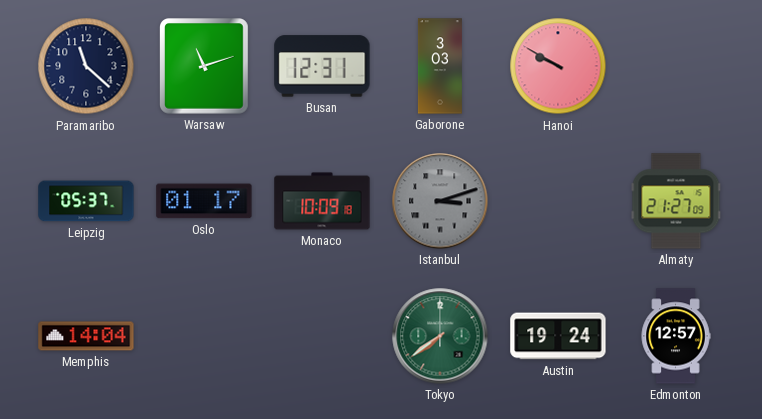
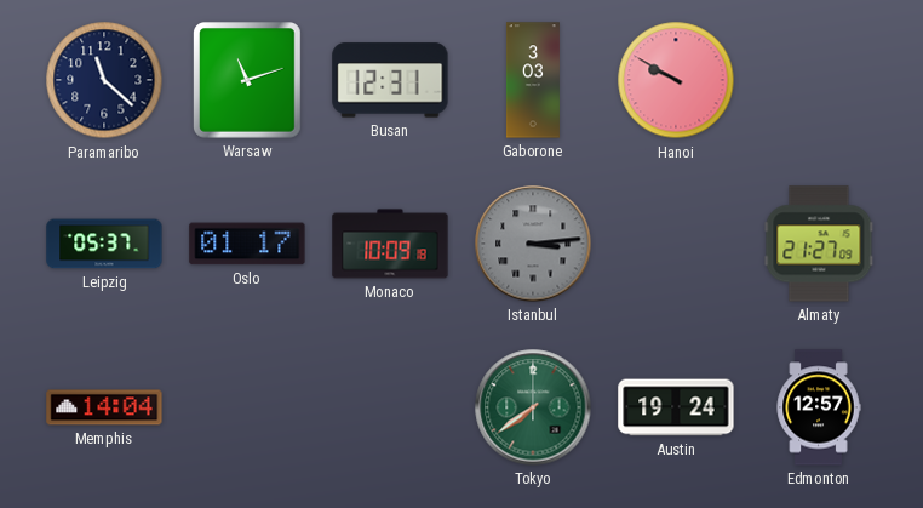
Istanbul: 3:12 -> 3:14 (533, 244)
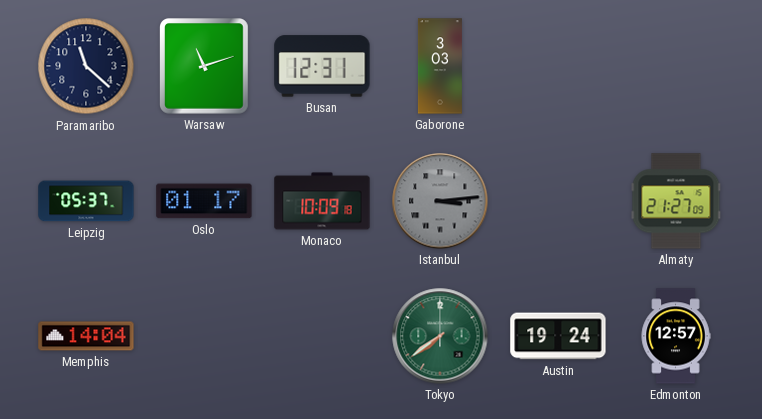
Hanoi: 9:50 -> none (676, 80)
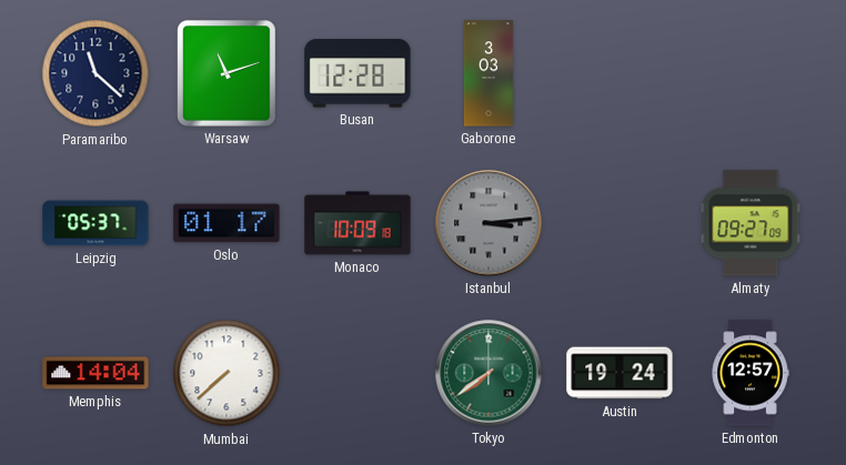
Busan: 12:31 -> 12:28 (357, 73)
Almaty: 21:27 -> 09:27 (751, 223)
Mumbai: none -> 7:38 (226, 373)
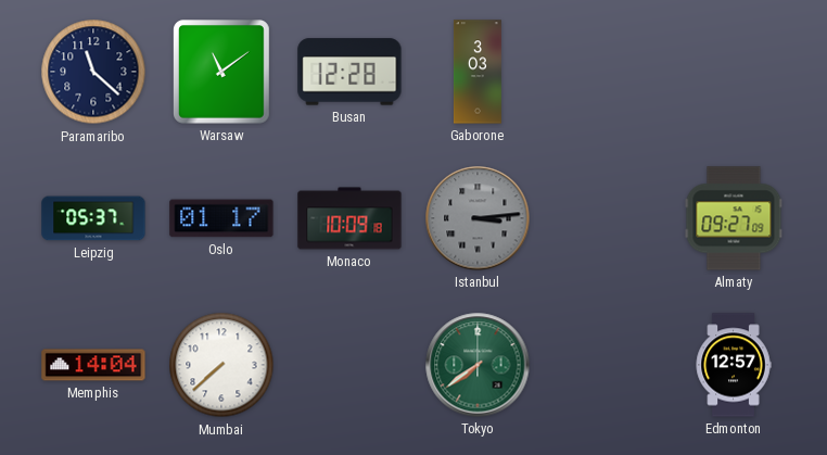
Warsaw: 11:12 -> 11:09 (222, 73)
Austin: 19:24 -> none (620, 373)
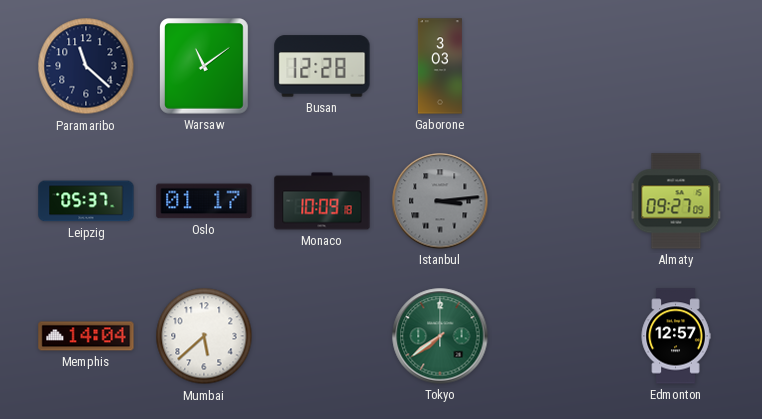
Mumbai: 7:38 -> 5:38 (204, 336)
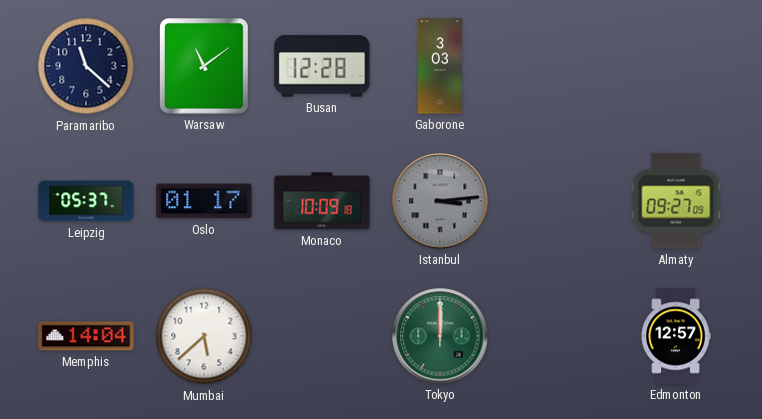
Tokyo: 7:39 -> 12:00 (440, 336)
